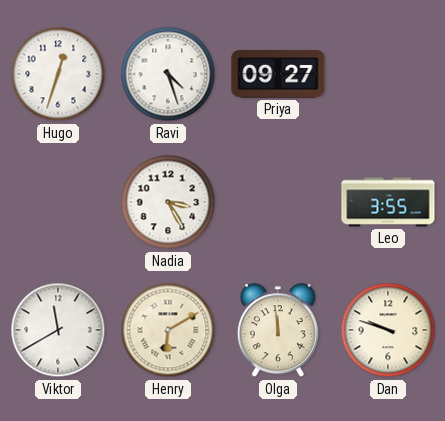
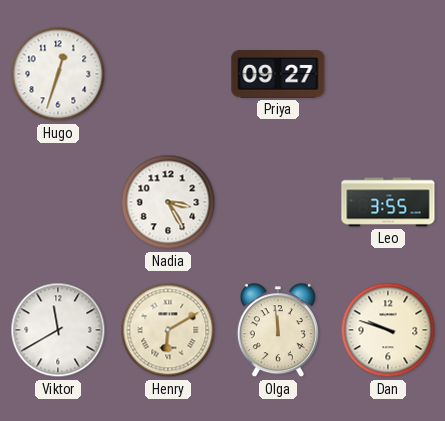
Ravi: 4:27 -> none (168, 74)
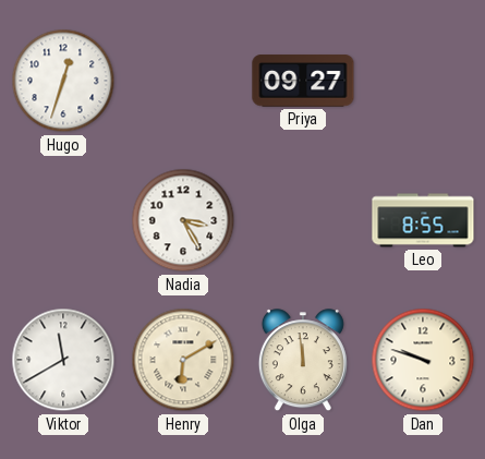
Leo: 3:55 -> 8:55 (423, 220)
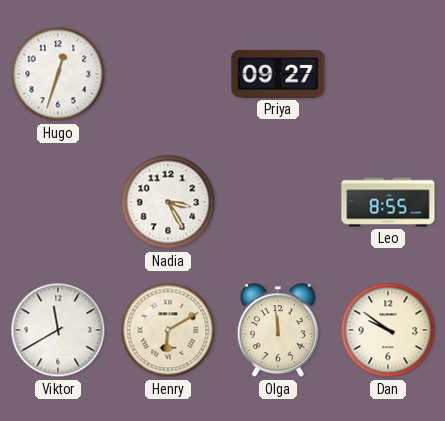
Dan: 9:48 -> 9:51 (388, 330)
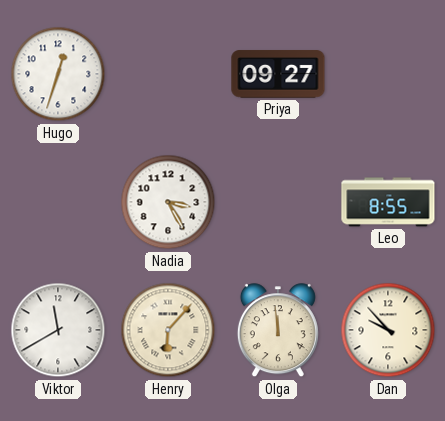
Henry: 6:10 -> 6:07 (168, 330)
Dan: 9:51 -> 9:53 (388, 330)
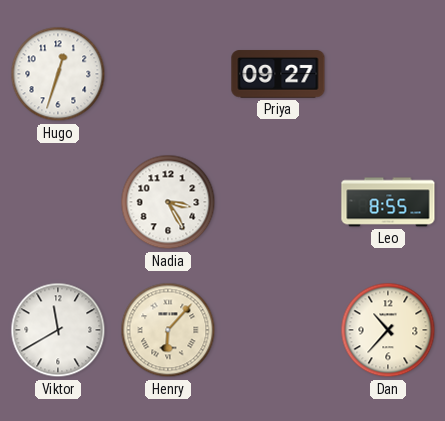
Olga: 11:59 -> none (278, 331)
Dan: 9:53 -> 10:37 (388, 330)
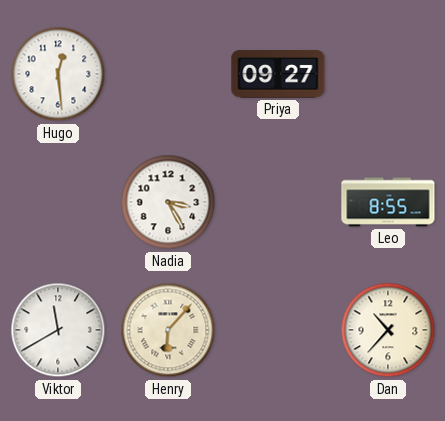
Hugo: 12:33 -> 12:29 (58, 74)
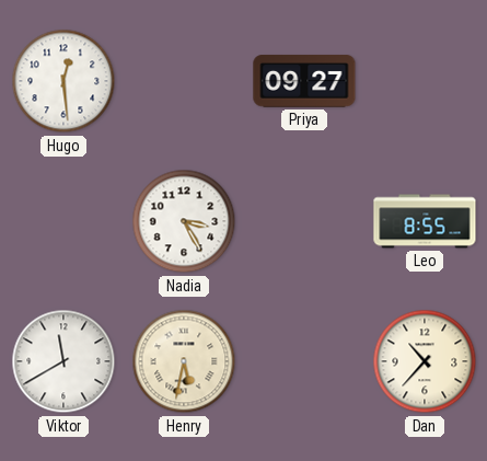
Henry: 6:07 -> 5:32 (184, 361)
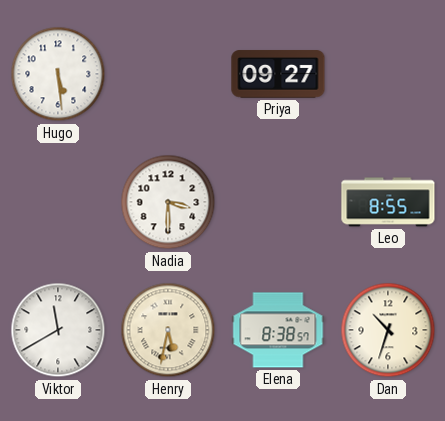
Hugo: 12:29 -> 5:29 (58, 74)
Nadia: 3:25 -> 3:30 (168, 202)
Elena: none -> 8:38 (278, 330)
Dan: 10:37 -> 10:33 (388, 330)
